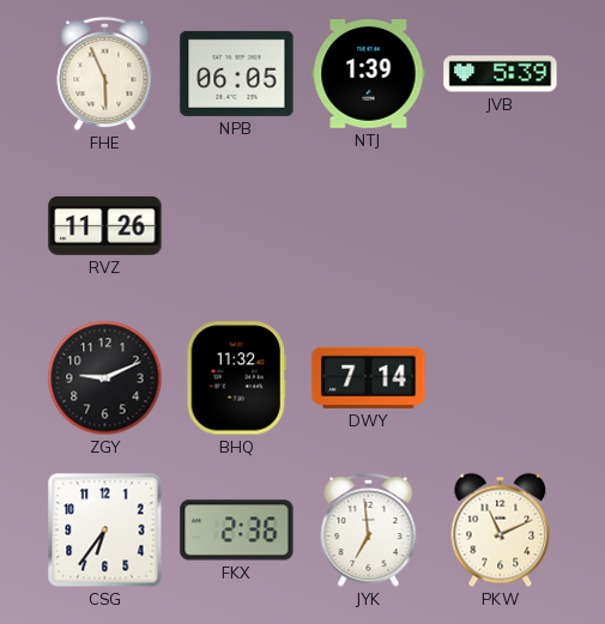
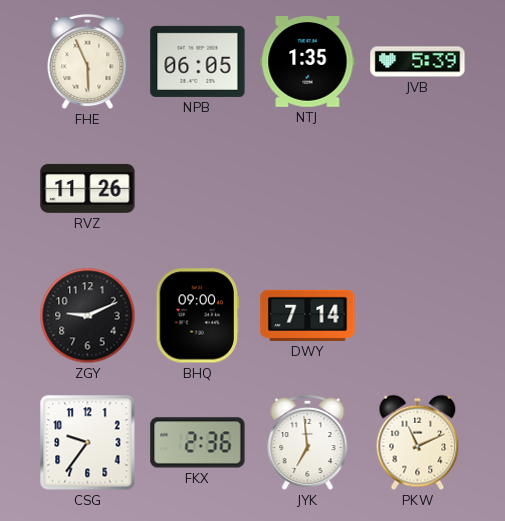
NTJ: 1:39 -> 1:35 (308, 62)
BHQ: 11:32 -> 09:00 (197, 316)
CSG: 6:36 -> 9:36 (88, 443)
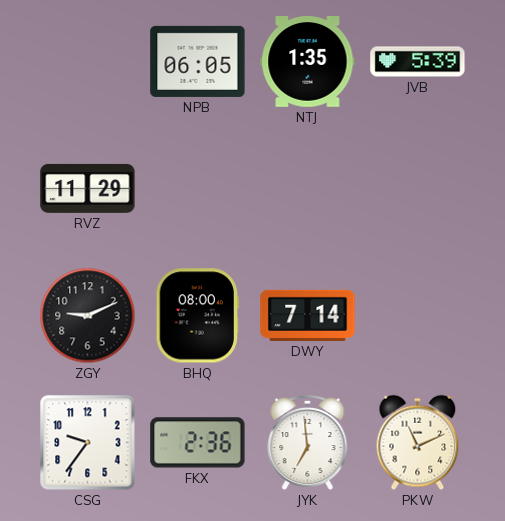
FHE: 5:56 -> none (88, 62)
RVZ: 11:26 -> 11:29 (88, 188)
BHQ: 09:00 -> 08:00 (197, 316)
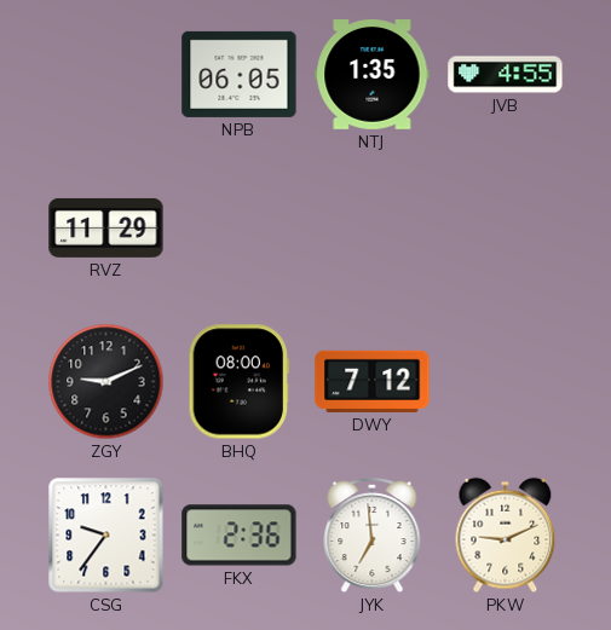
JVB: 5:39 -> 4:55 (506, 75)
DWY: 7:14 -> 7:12 (373, 381)
PKW: 11:11 -> 9:11 (506, 536)
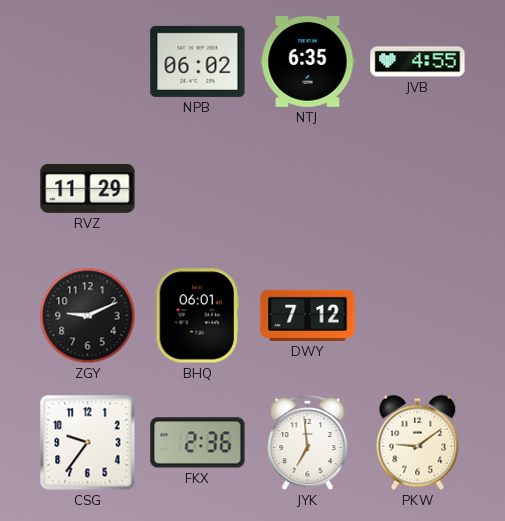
NPB: 06:05 -> 06:02 (198, 61)
NTJ: 1:35 -> 6:35 (308, 62)
BHQ: 08:00 -> 06:01 (197, 316)
PKW: 9:11 -> 9:09 (418, 443)
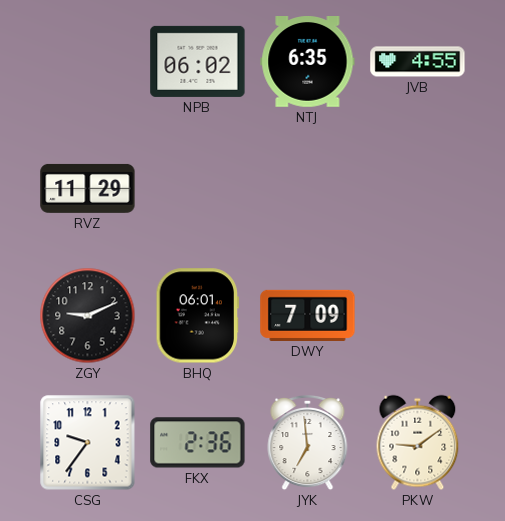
DWY: 7:12 -> 7:09 (308, 315)
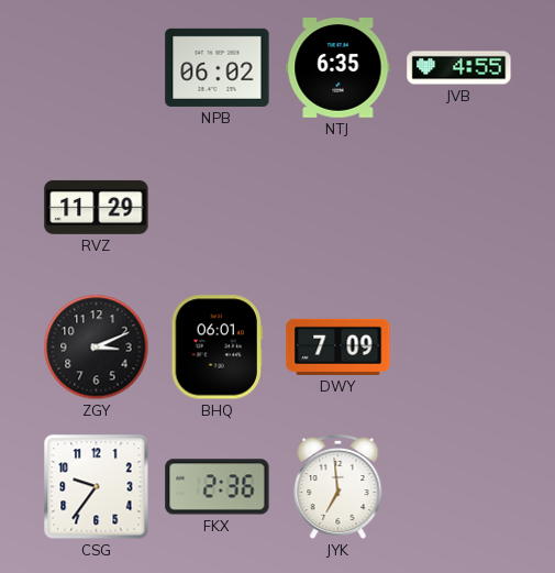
ZGY: 9:11 -> 3:11 (97, 348)
PKW: 9:09 -> none (418, 443)
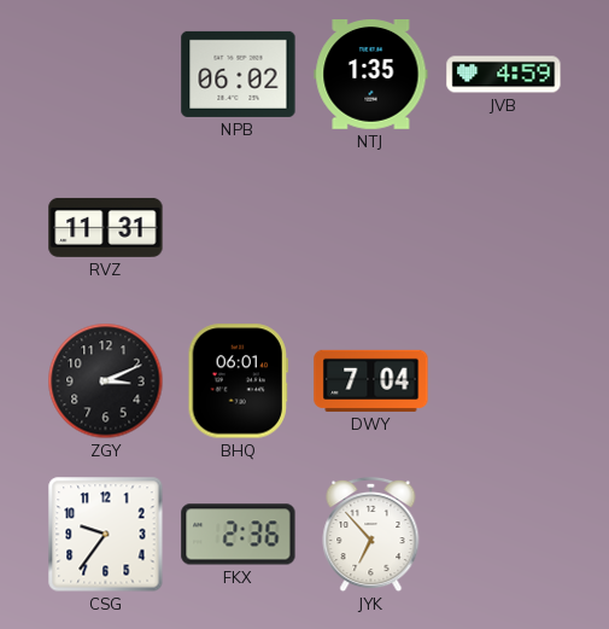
NTJ: 6:35 -> 1:35 (371, 75)
JVB: 4:55 -> 4:59 (504, 75)
RVZ: 11:29 -> 11:31 (106, 227)
DWY: 7:09 -> 7:04 (371, 380)
JYK: 6:59 -> 6:53 (371, 535)
